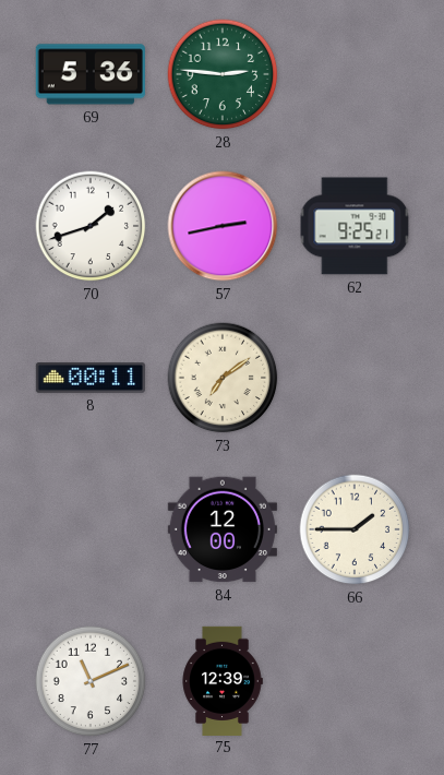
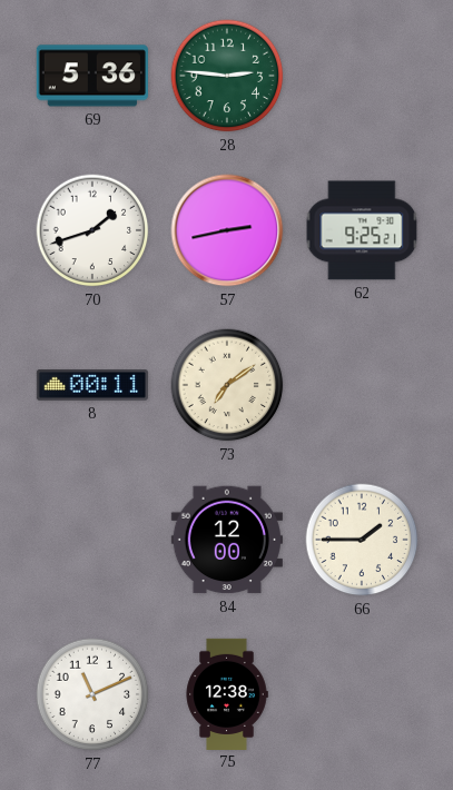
75: 12:39 -> 12:38 (227, 693)
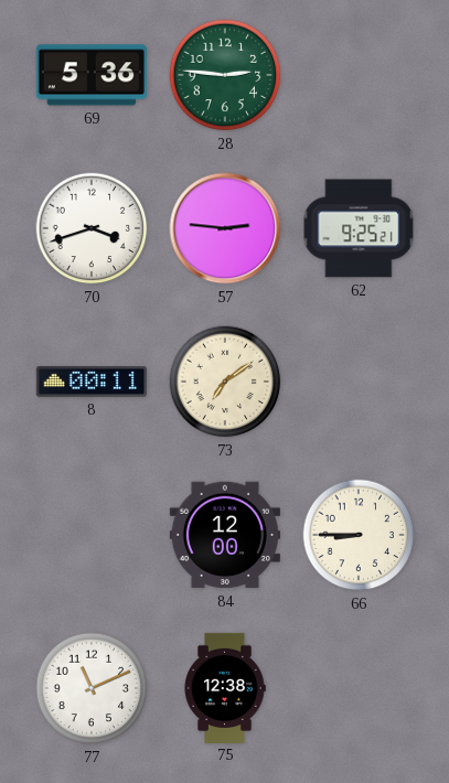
70: 1:42 -> 3:42 (92, 228)
57: 2:43 -> 2:46 (225, 228)
66: 1:45 -> 8:45 (359, 535)
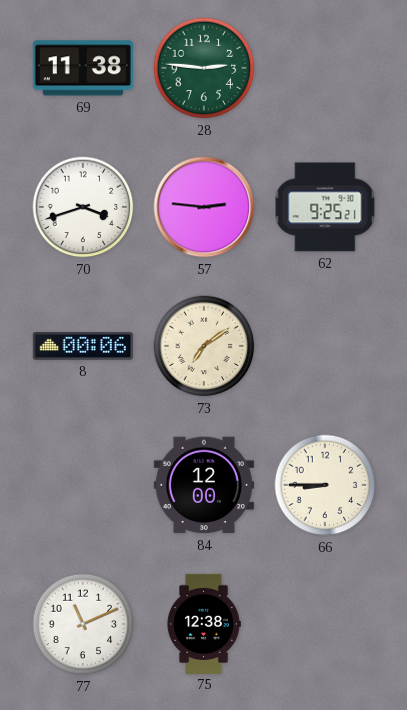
69: 5:36 -> 11:38 (83, 68)
8: 00:11 -> 00:06 (83, 347)
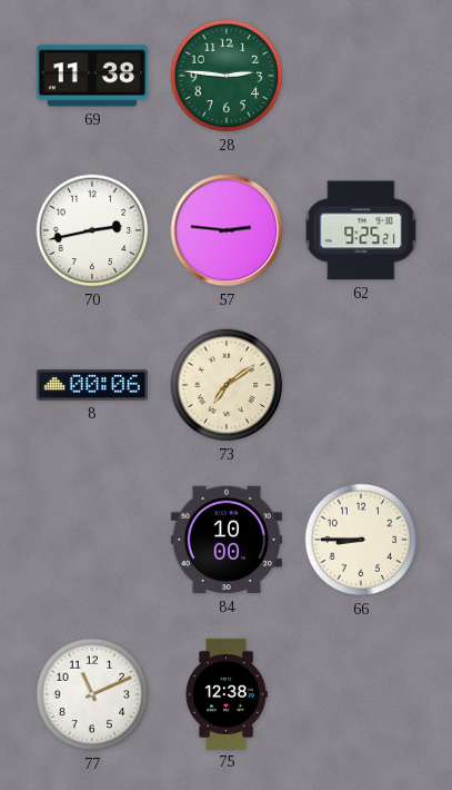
70: 3:42 -> 2:43 (92, 230)
84: 12:00 -> 10:00 (227, 540)
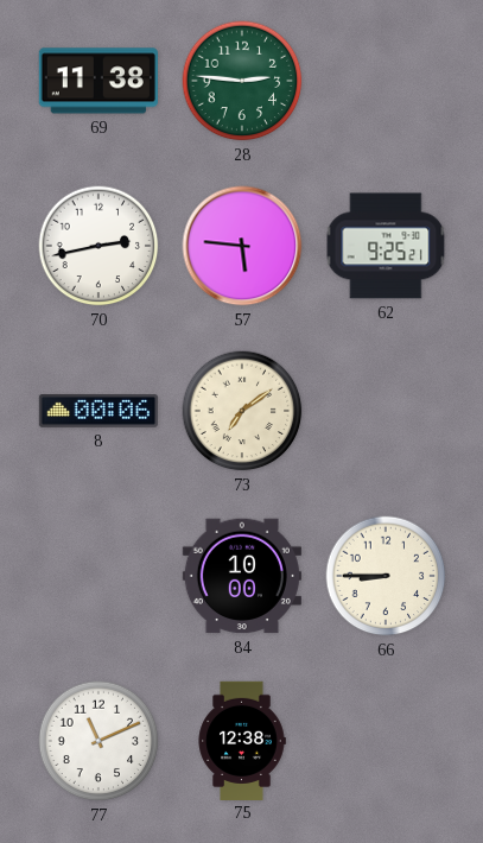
57: 2:46 -> 5:46 (242, 246)
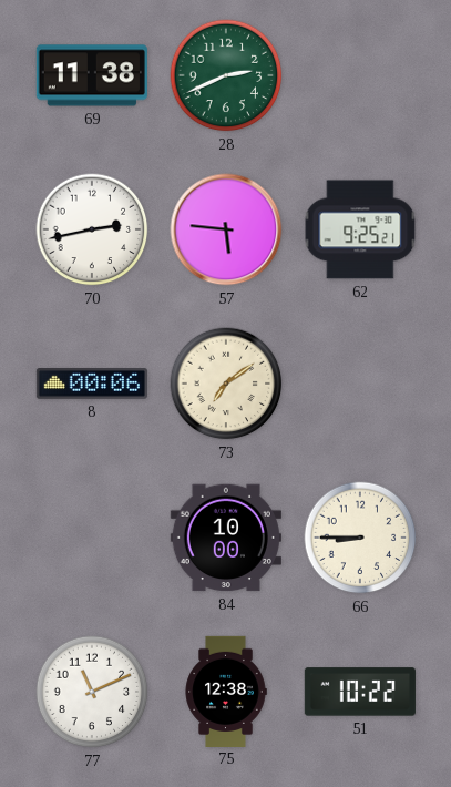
28: 2:46 -> 2:41 (226, 75)
51: none -> 10:22 (360, 692)
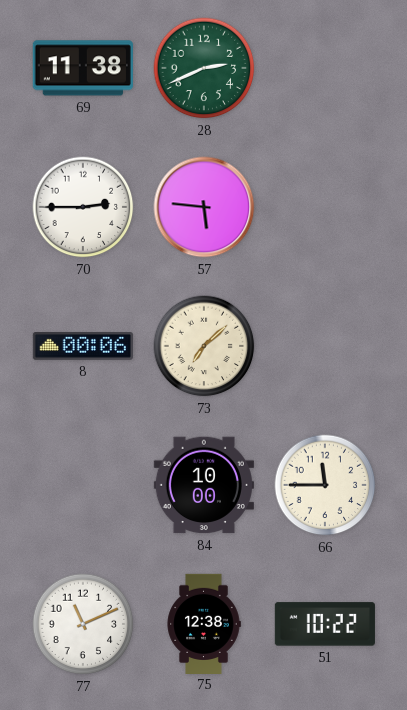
70: 2:43 -> 2:45 (83, 207)
62: 9:25 -> none (360, 229)
73: 7:09 -> 7:08 (204, 346)
66: 8:45 -> 11:45 (325, 485)
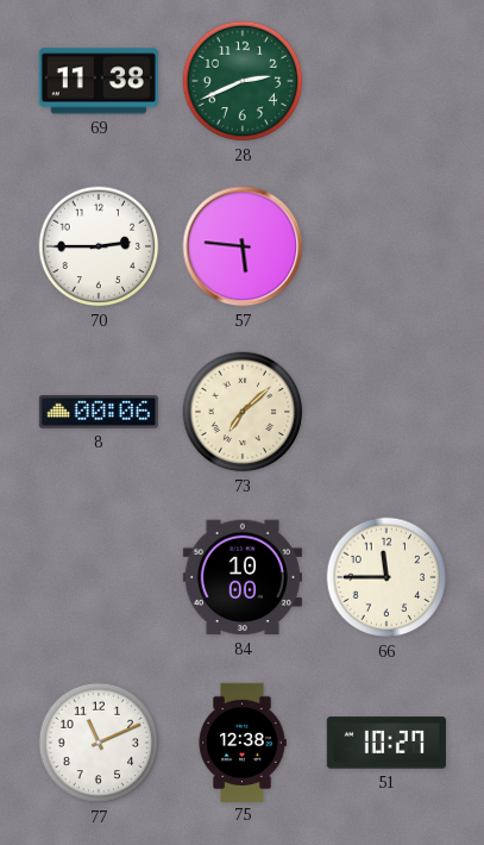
51: 10:22 -> 10:27 (386, 743)
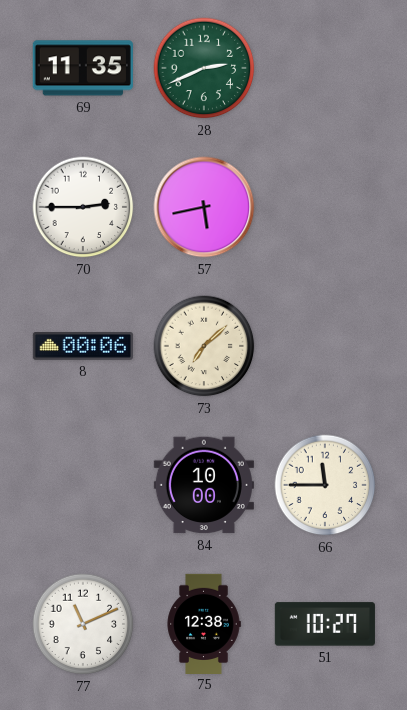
69: 11:38 -> 11:35 (83, 68)
57: 5:46 -> 5:43 (204, 207)
